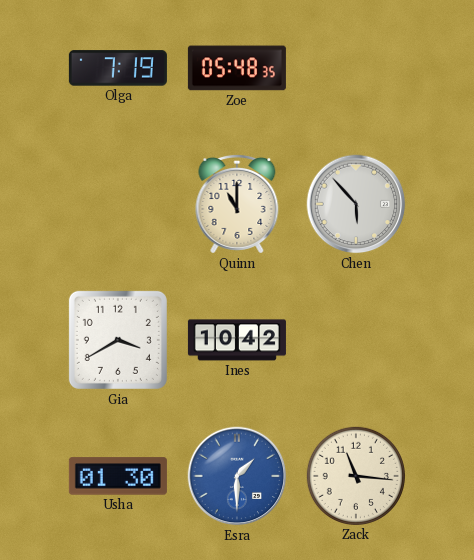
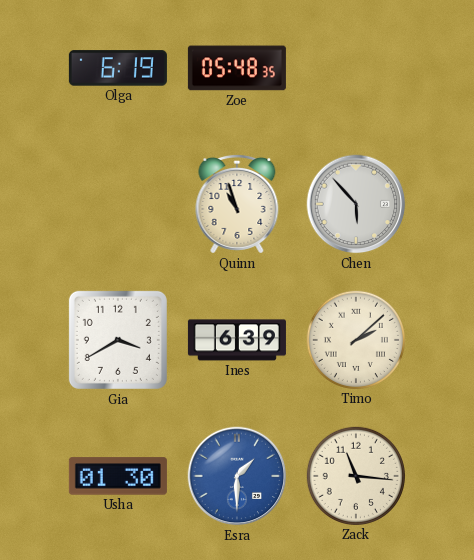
Olga: 7:19 -> 6:19 (118, 68)
Quinn: 11:00 -> 10:57 (237, 204)
Ines: 10:42 -> 6:39 (237, 340)
Timo: none -> 2:08 (356, 340)
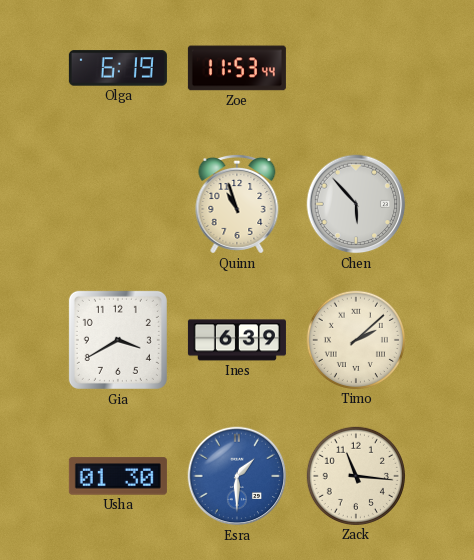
Zoe: 05:48 -> 11:53 (237, 68)
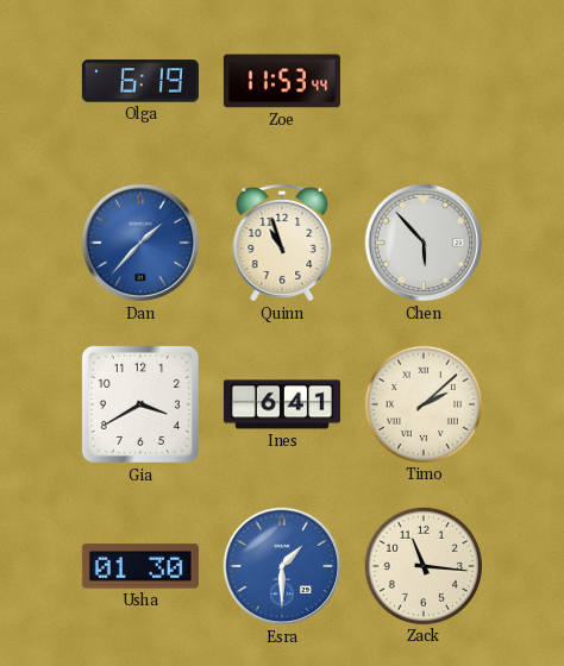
Dan: none -> 1:37 (140, 243)
Ines: 6:39 -> 6:41 (282, 404)
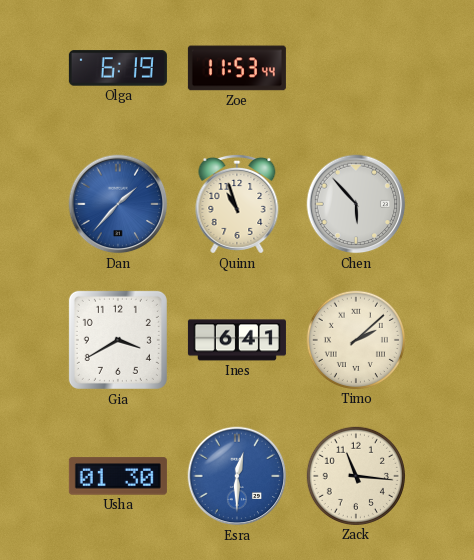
Esra: 1:30 -> 12:30 (237, 476)
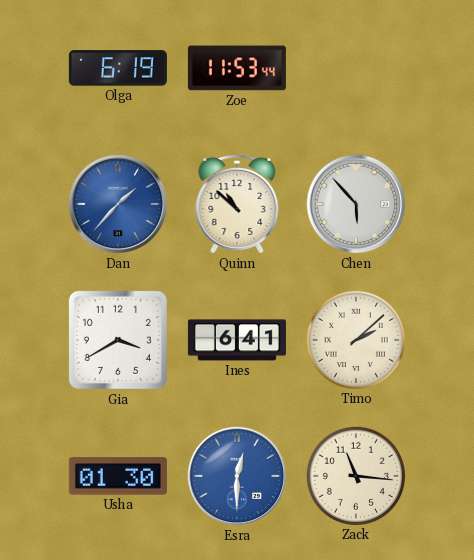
Quinn: 10:57 -> 10:52 (237, 204)
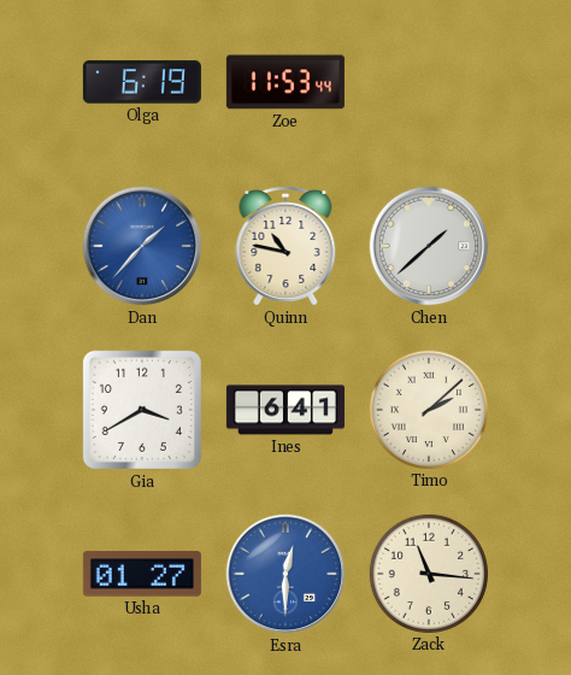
Quinn: 10:52 -> 10:47 (285, 246)
Chen: 5:53 -> 1:38 (429, 246)
Usha: 01:30 -> 01:27 (142, 574)
